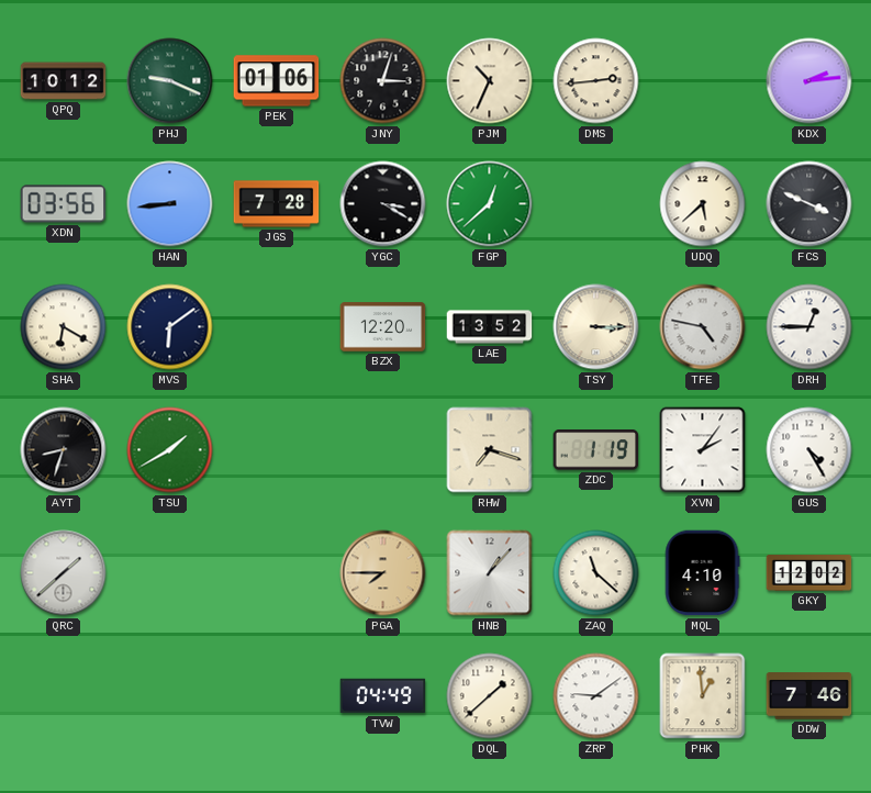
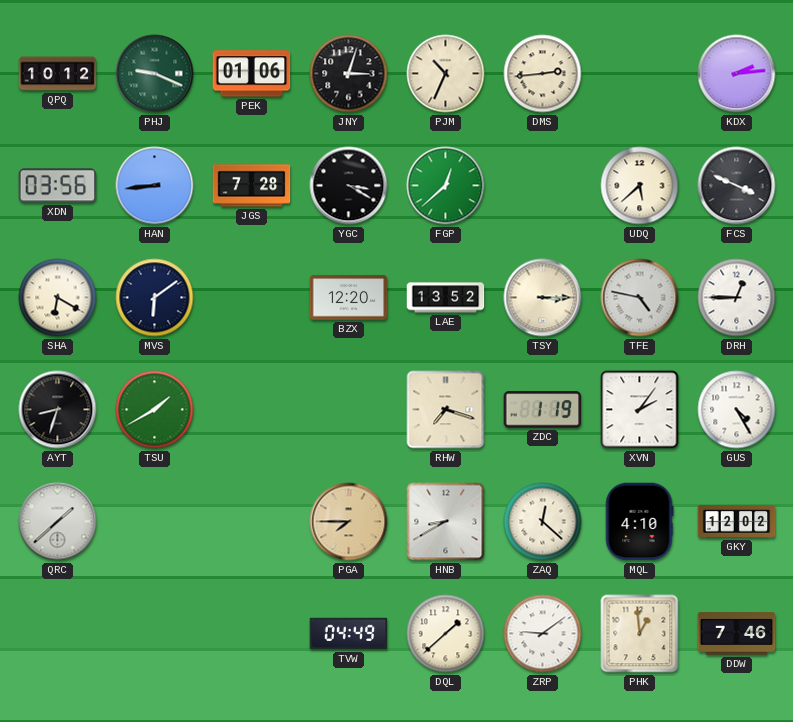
HNB: 1:07 -> 8:40 (446, 522)
ZAQ: 11:22 -> 12:22 (543, 522)
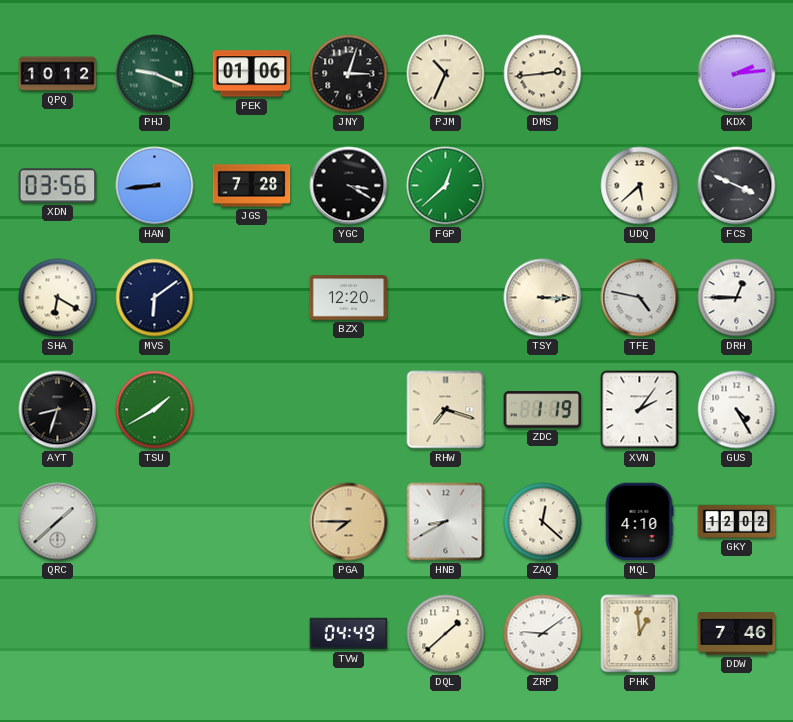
LAE: 13:52 -> none (446, 298)
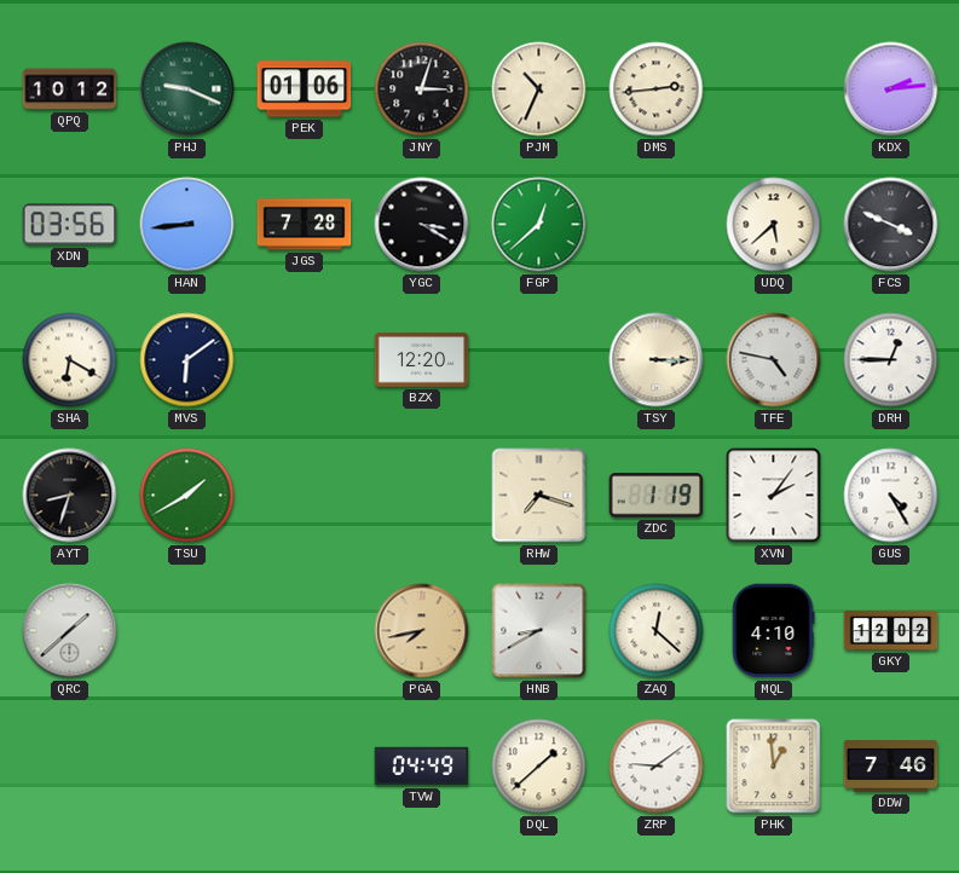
PGA: 7:45 -> 7:43 (422, 631)
